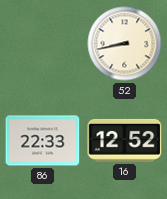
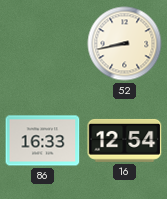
86: 22:33 -> 16:33 (43, 141)
16: 12:52 -> 12:54 (125, 140)
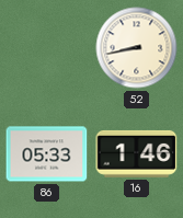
86: 16:33 -> 05:33 (47, 154)
16: 12:54 -> 1:46 (137, 153)
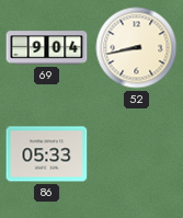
69: none -> 9:04 (47, 48)
16: 1:46 -> none (137, 153)
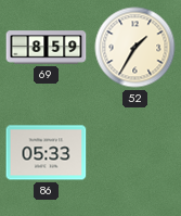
69: 9:04 -> 8:59 (47, 48)
52: 8:43 -> 1:35 (135, 48)
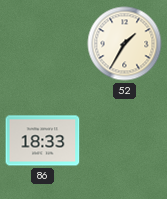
69: 8:59 -> none (47, 48)
86: 05:33 -> 18:33 (43, 141)
